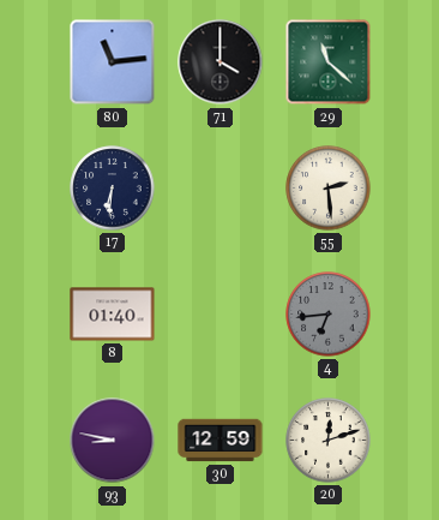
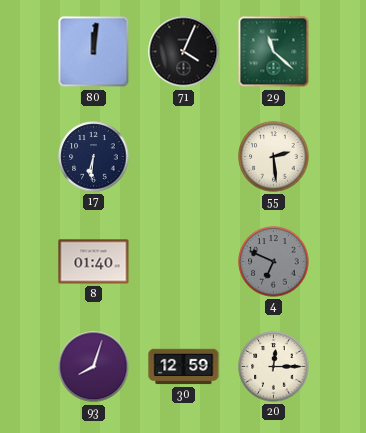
80: 11:14 -> 12:01 (94, 52)
71: 4:00 -> 4:04 (184, 52)
4: 6:44 -> 6:49 (274, 262)
93: 8:47 -> 8:03 (94, 367)
20: 12:12 -> 12:15 (274, 367)
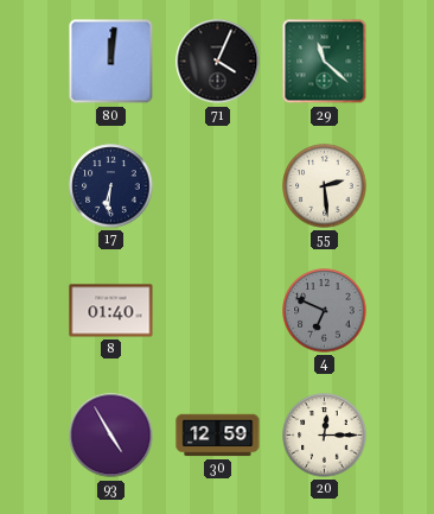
93: 8:03 -> 4:55 (111, 436)
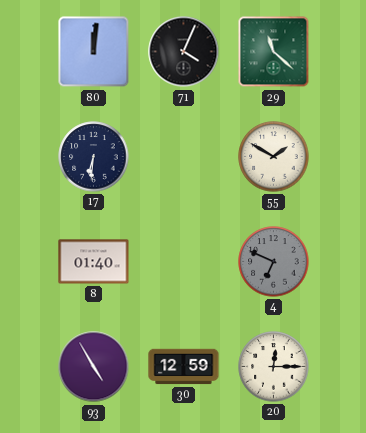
55: 2:29 -> 1:50 (274, 157)
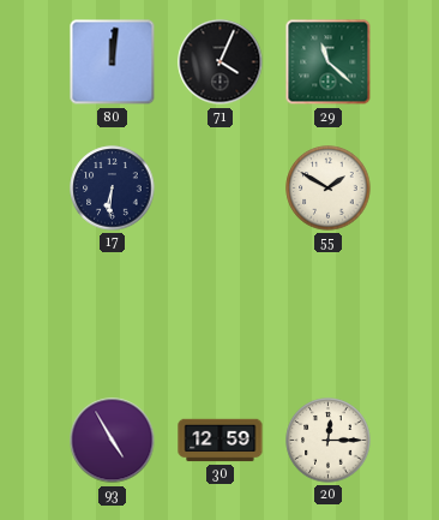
8: 01:40 -> none (94, 262)
4: 6:49 -> none (274, 262)
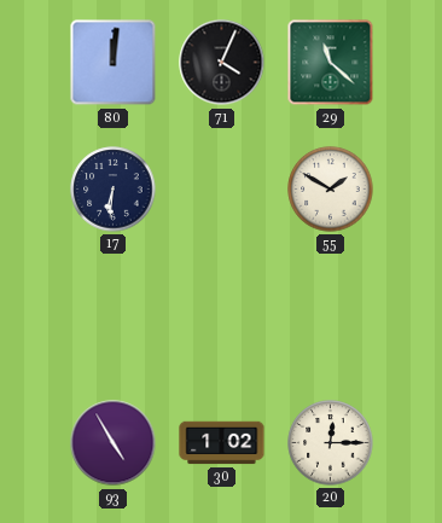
30: 12:59 -> 1:02 (222, 443)
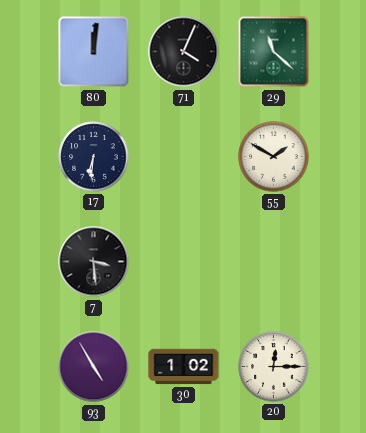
7: none -> 3:29 (94, 262)
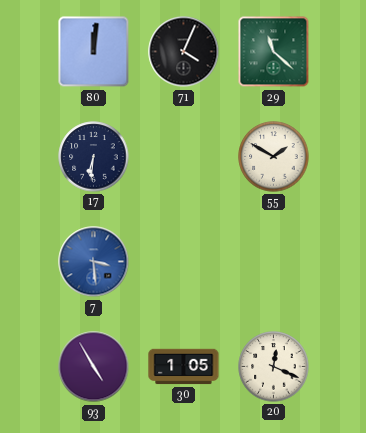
7 dial: black -> blue (94, 262)
30: 1:02 -> 1:05 (184, 367)
20: 12:15 -> 12:19 (274, 367)
